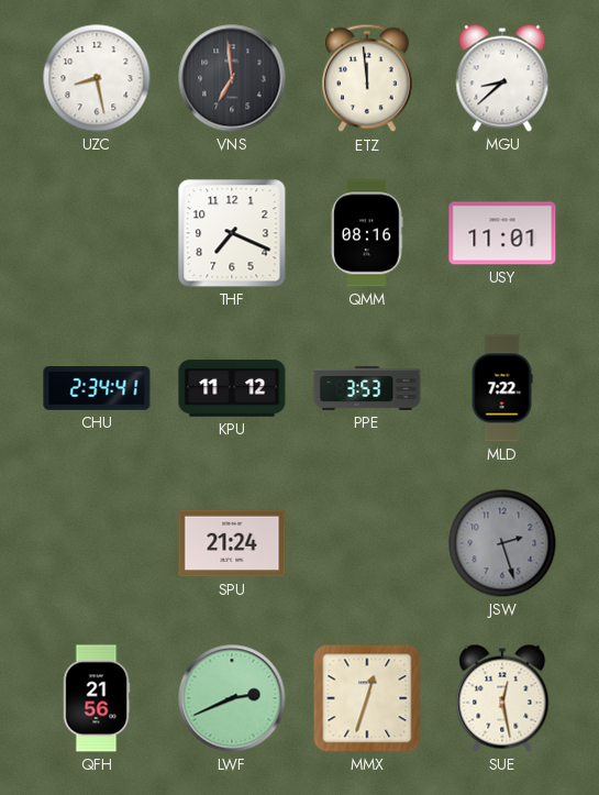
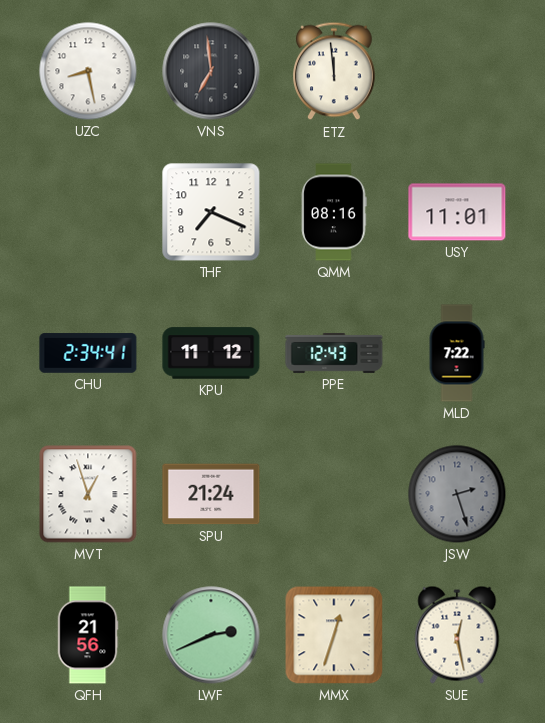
MGU: 8:38 -> none (502, 78)
PPE: 3:53 -> 12:43 (334, 353)
MVT: none -> 12:57 (88, 494)
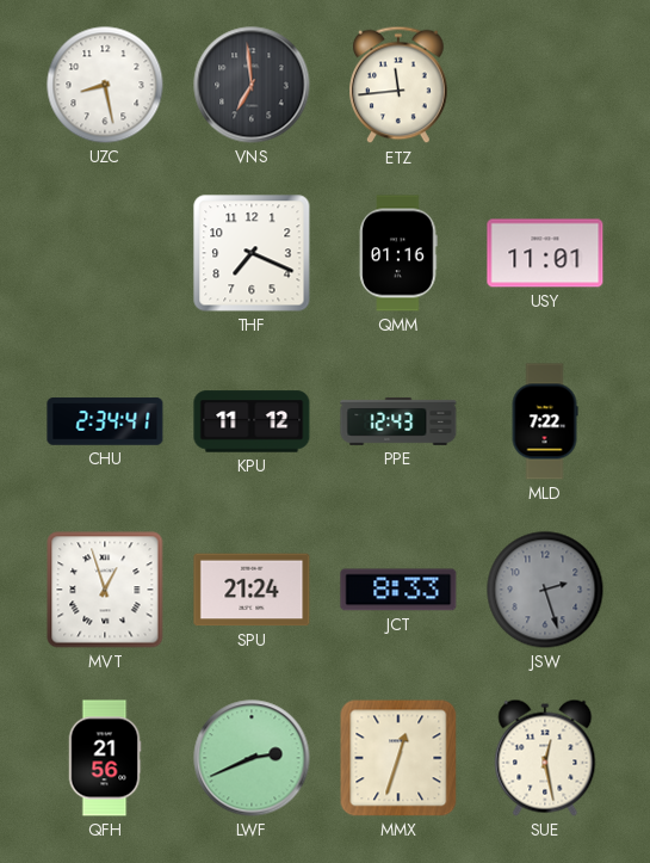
ETZ: 11:59 -> 11:44 (398, 85)
QMM: 08:16 -> 01:16 (398, 253)
JCT: none -> 8:33 (398, 590)
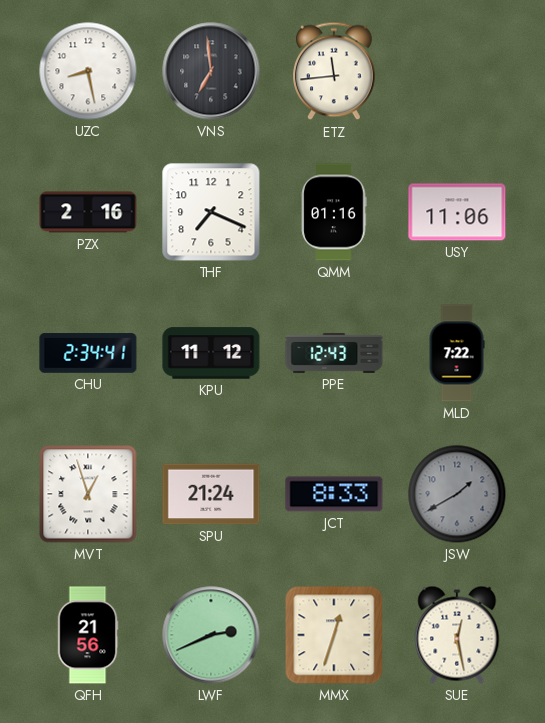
PZX: none -> 2:16 (88, 212)
USY: 11:01 -> 11:06 (457, 212)
JSW: 2:27 -> 1:40 (457, 494)
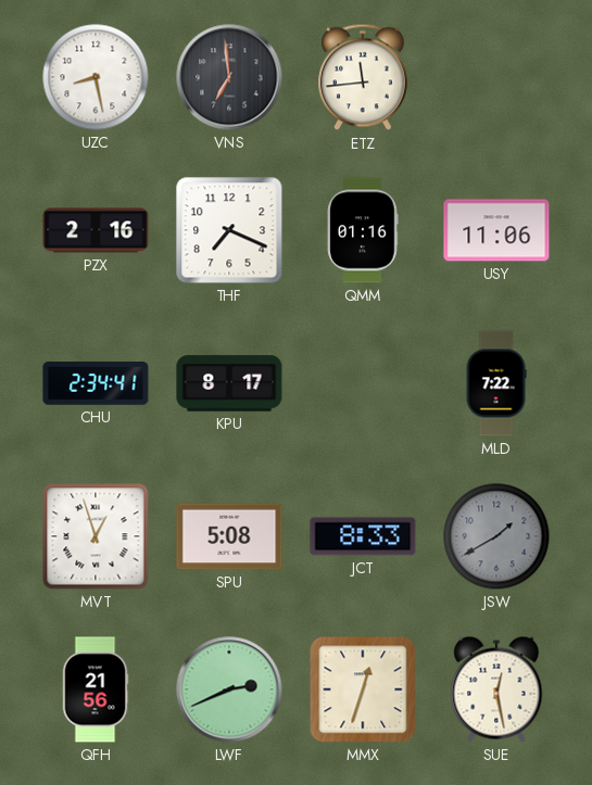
KPU: 11:12 -> 8:17 (229, 383)
PPE: 12:43 -> none (334, 353)
SPU: 21:24 -> 5:08 (229, 536)
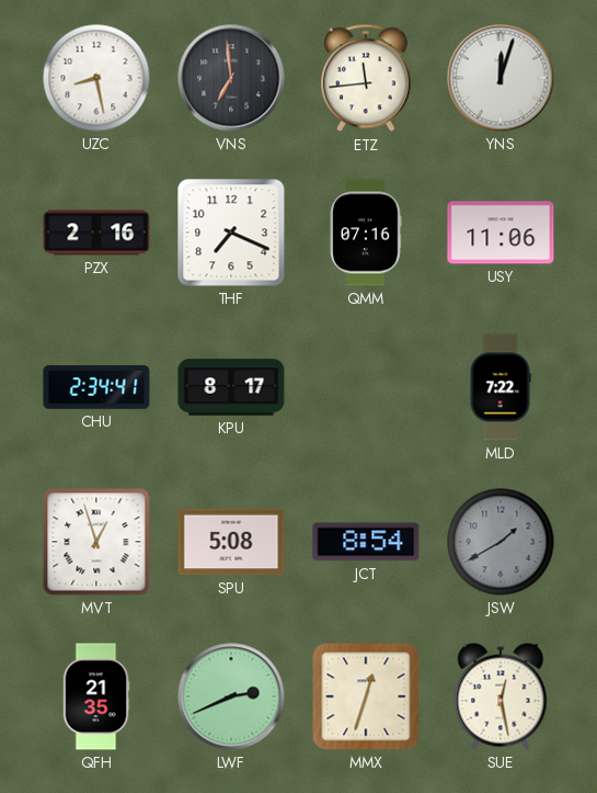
YNS: none -> 12:03 (501, 78)
QMM: 01:16 -> 07:16 (366, 233)
JCT: 8:33 -> 8:54 (366, 542)
QFH: 21:56 -> 21:35 (96, 696)
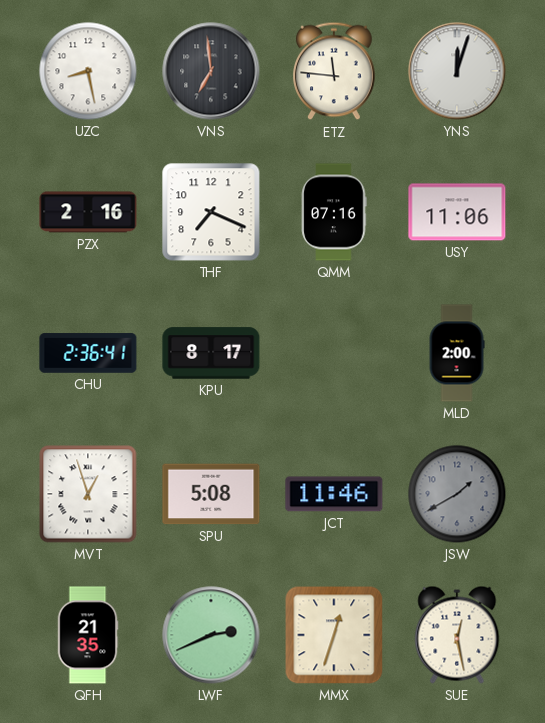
ETZ: 11:44 -> 11:46 (334, 71)
CHU: 2:34 -> 2:36 (88, 353)
MLD: 7:22 -> 2:00 (457, 353)
JCT: 8:54 -> 11:46 (334, 494)
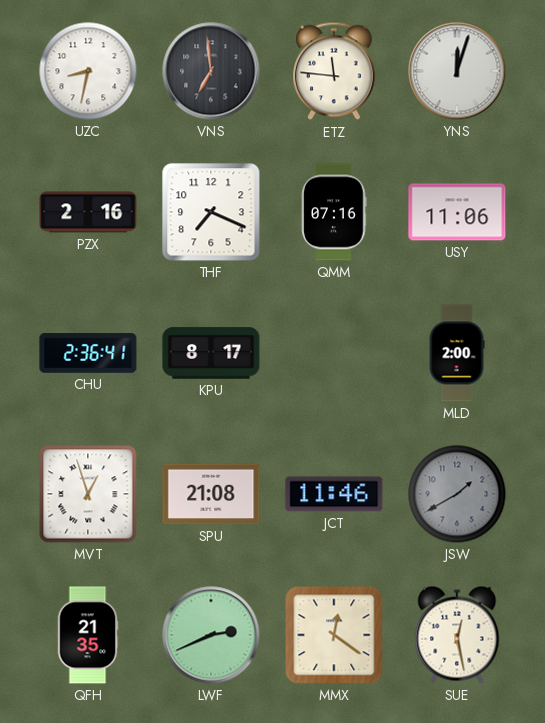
UZC: 8:28 -> 8:32 (88, 71)
SPU: 5:08 -> 21:08 (211, 494)
MMX: 12:33 -> 12:21 (334, 635)
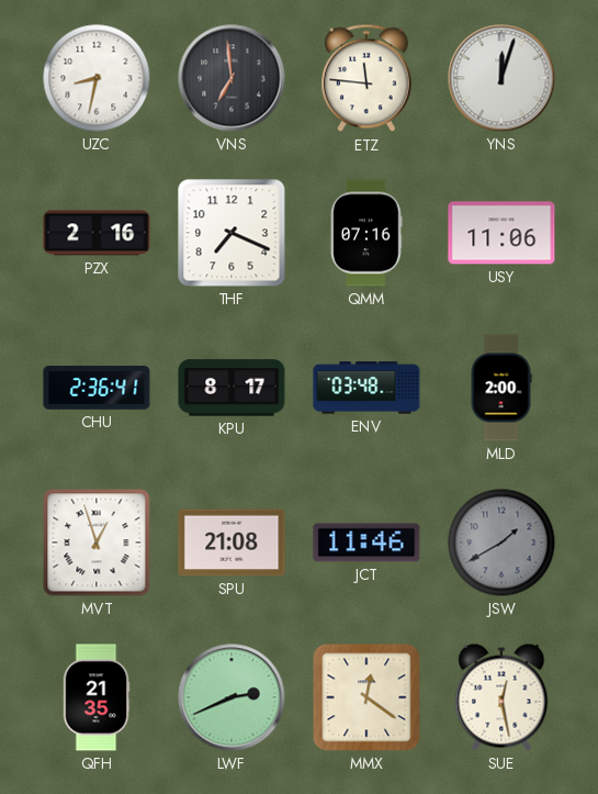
ENV: none -> 03:48 (366, 388)
